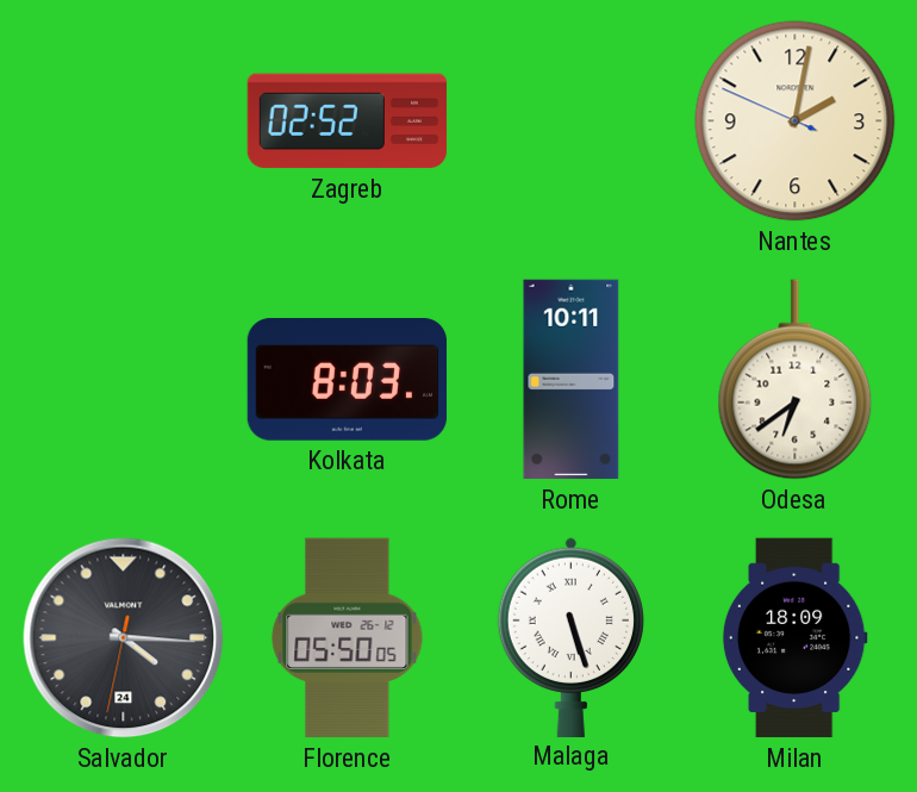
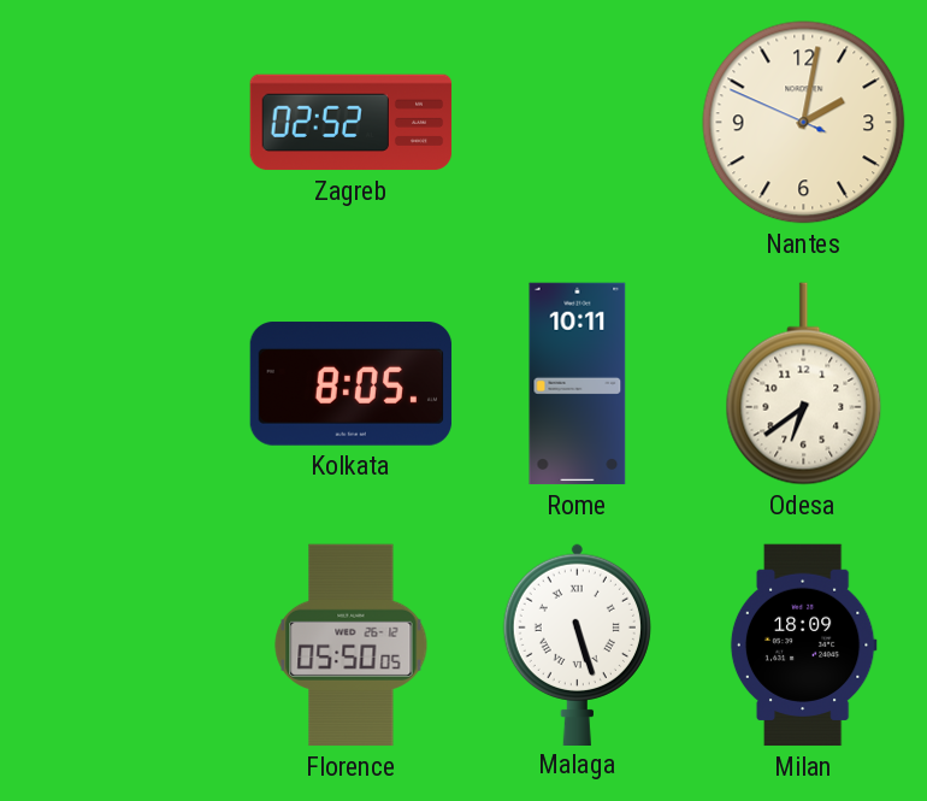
Kolkata: 8:03 -> 8:05 (352, 384)
Salvador: 4:15 -> none (124, 638)
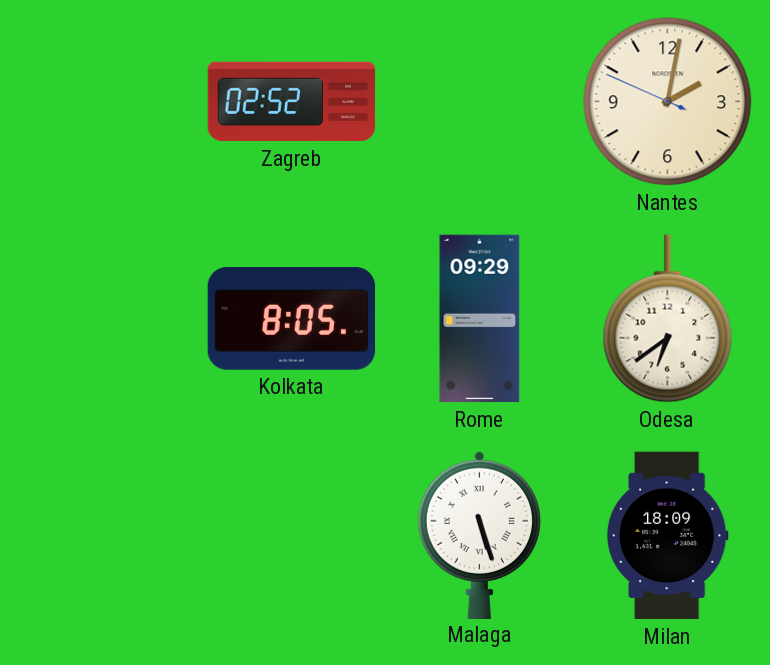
Rome: 10:11 -> 09:29 (480, 319)
Florence: 05:50 -> none (352, 646)
